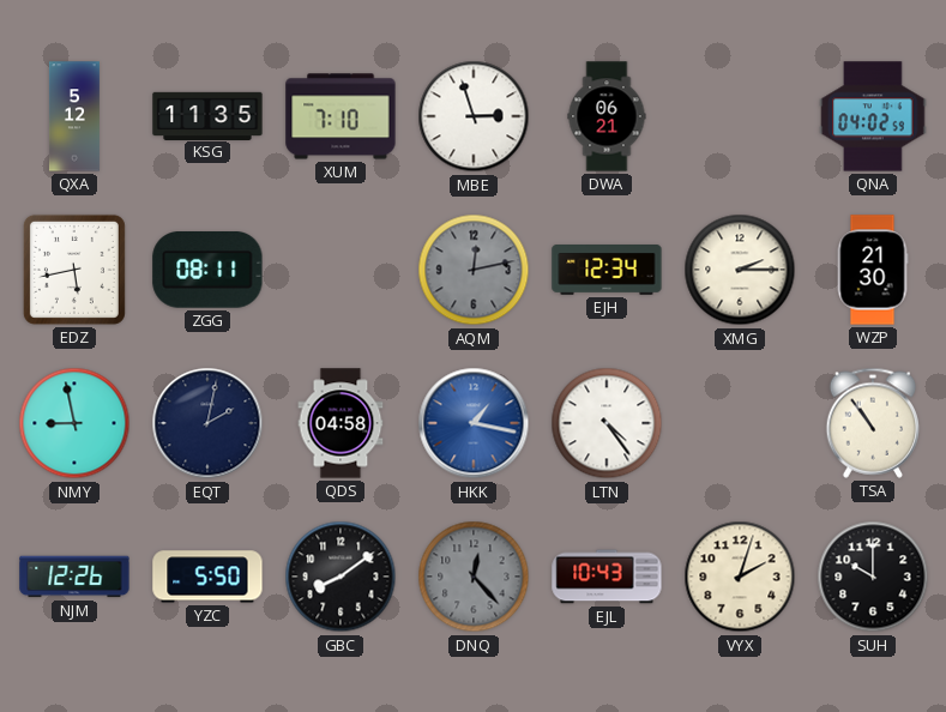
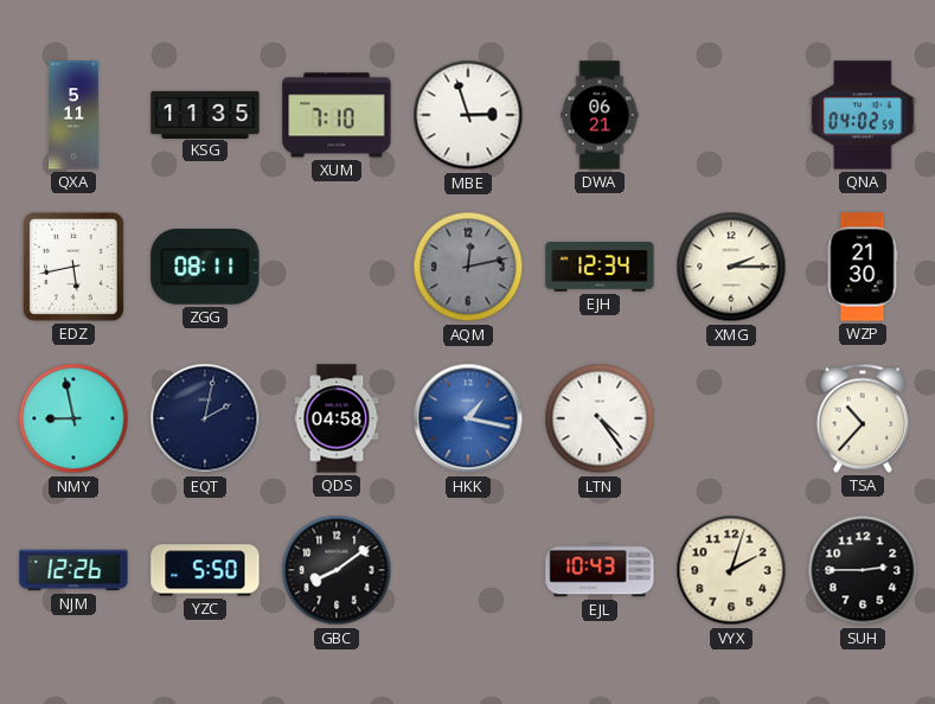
QXA: 5:12 -> 5:11 (73, 115)
TSA: 10:54 -> 10:37 (863, 418)
DNQ: 12:23 -> none (474, 577)
SUH: 10:00 -> 2:45 (863, 570)
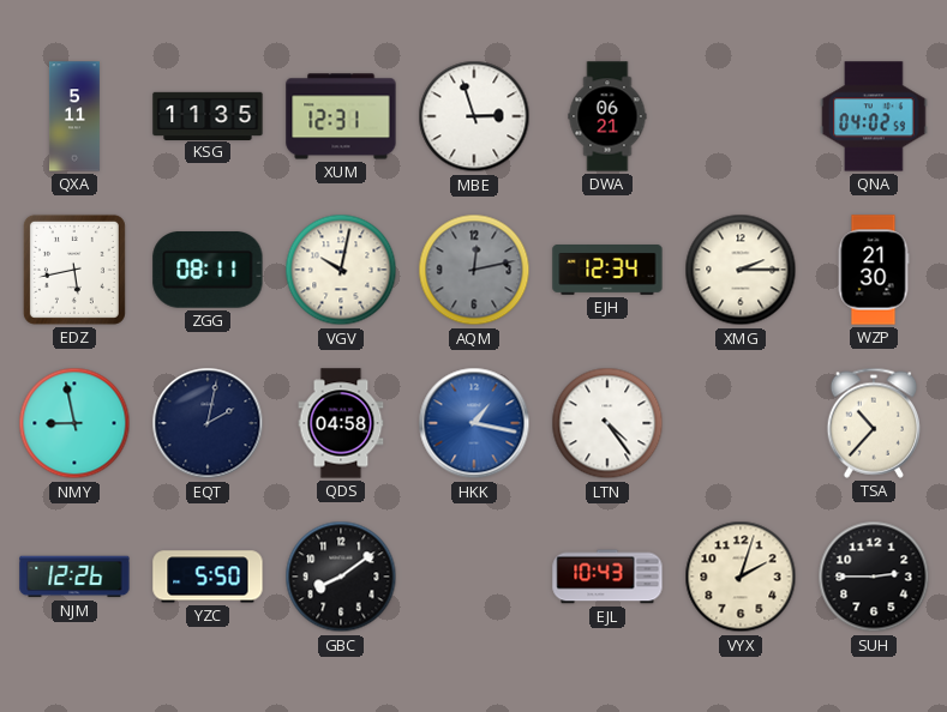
XUM: 7:10 -> 12:31 (341, 116)
VGV: none -> 10:02 (341, 270)
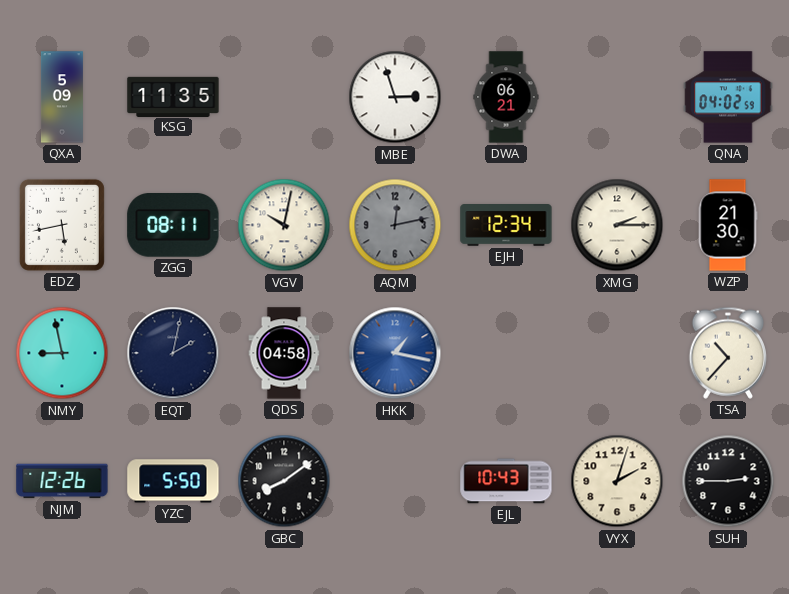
QXA: 5:11 -> 5:09 (62, 97)
XUM: 12:31 -> none (341, 116)
LTN: 4:24 -> none (607, 423)
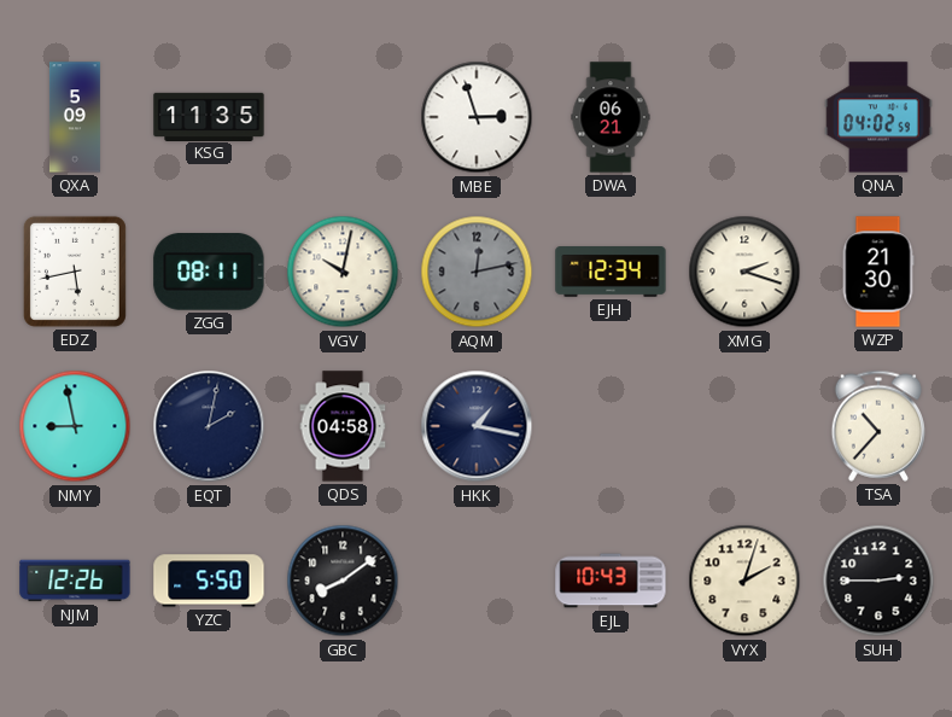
XMG: 2:15 -> 2:18 (744, 272)
HKK dial: blue -> navy (477, 426)
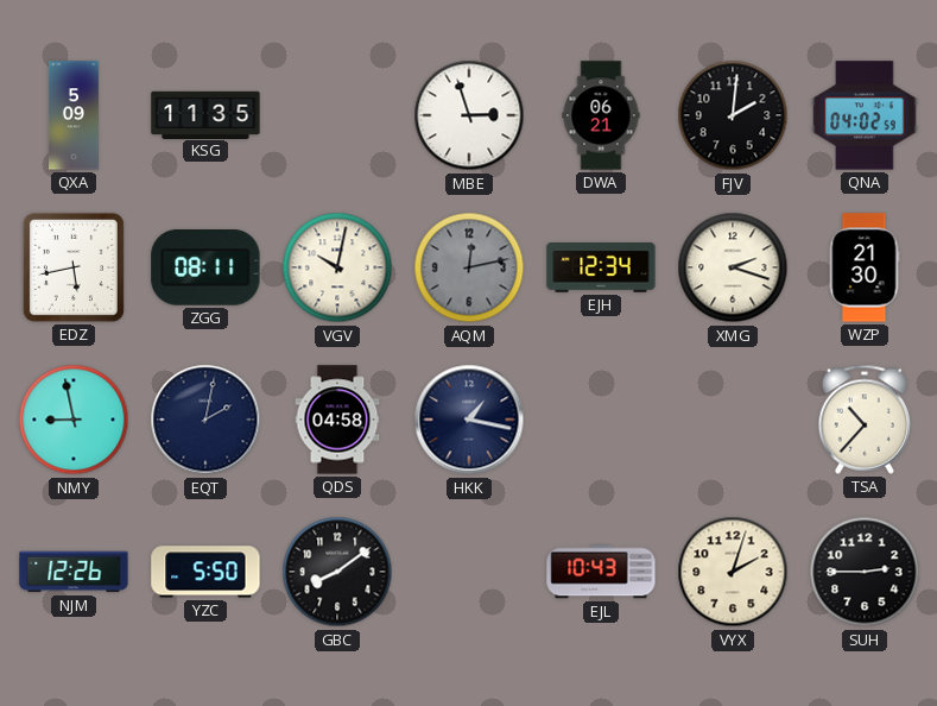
FJV: none -> 2:01 (733, 115)
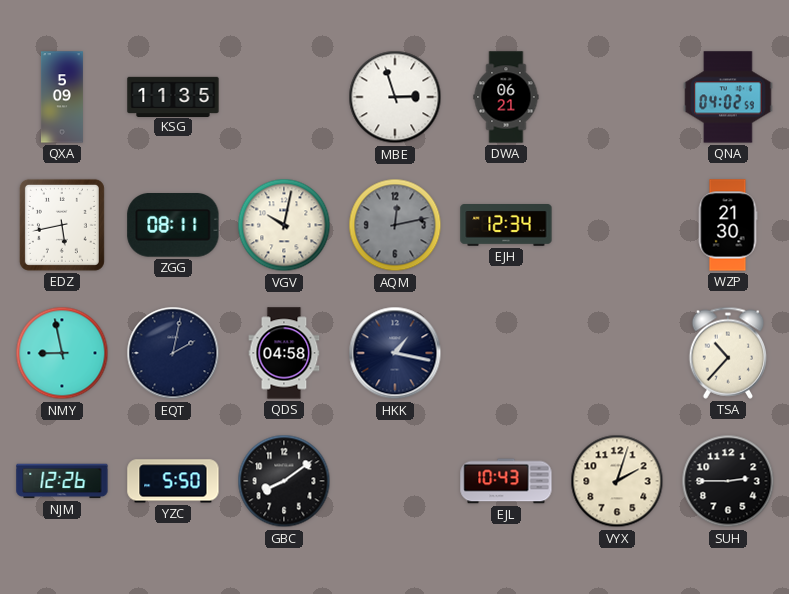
FJV: 2:01 -> none (733, 115)
XMG: 2:18 -> none (733, 267)
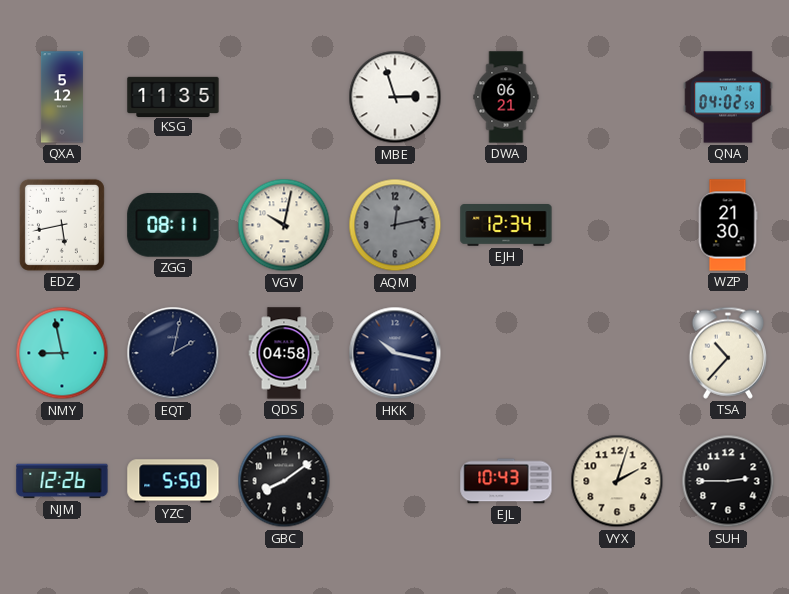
QXA: 5:09 -> 5:12 (62, 97)
HKK: 1:17 -> 10:17 (395, 353)
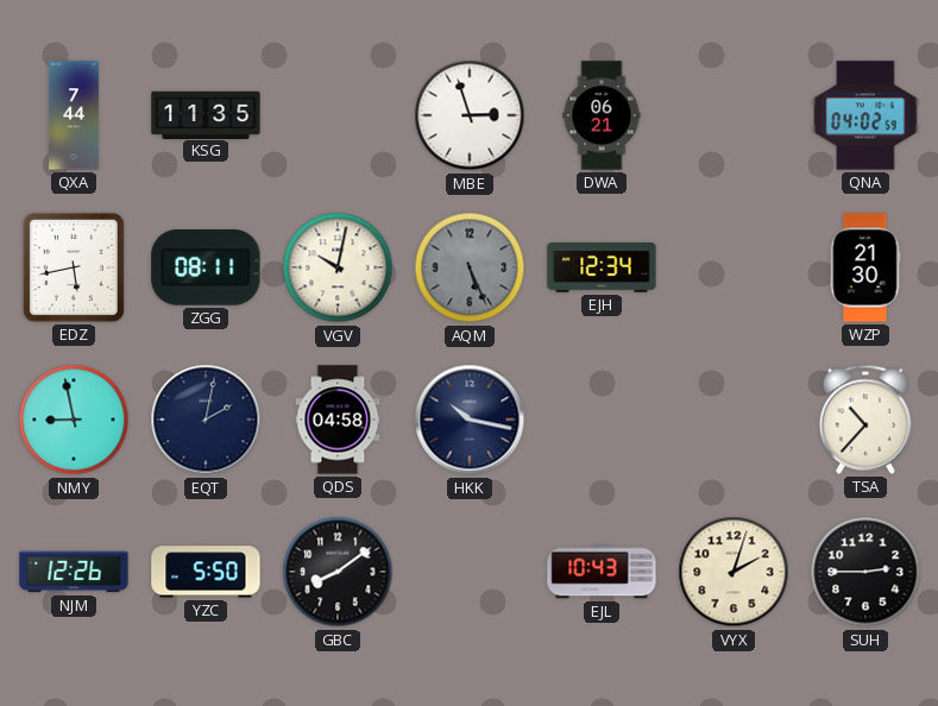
QXA: 5:12 -> 7:44 (74, 115)
AQM: 12:13 -> 5:26 (470, 267)
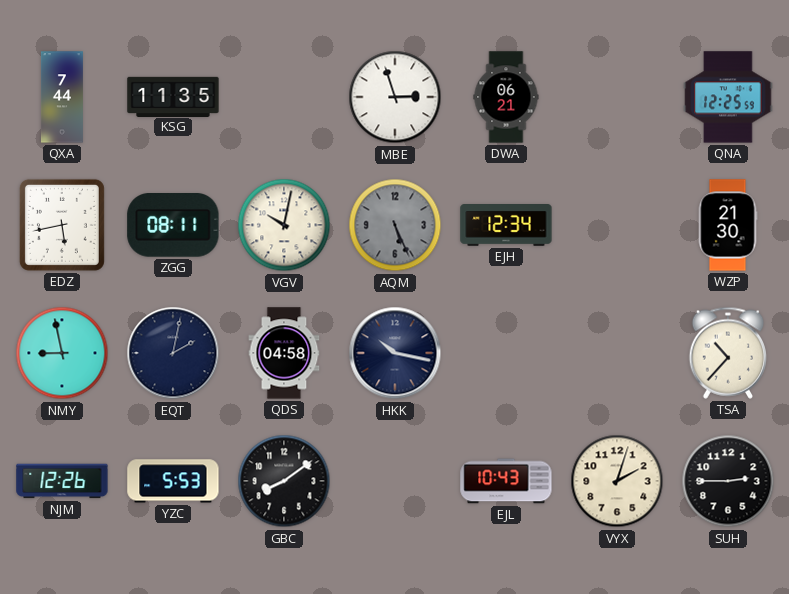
QNA: 04:02 -> 12:25 (728, 97)
YZC: 5:50 -> 5:53 (173, 481)
